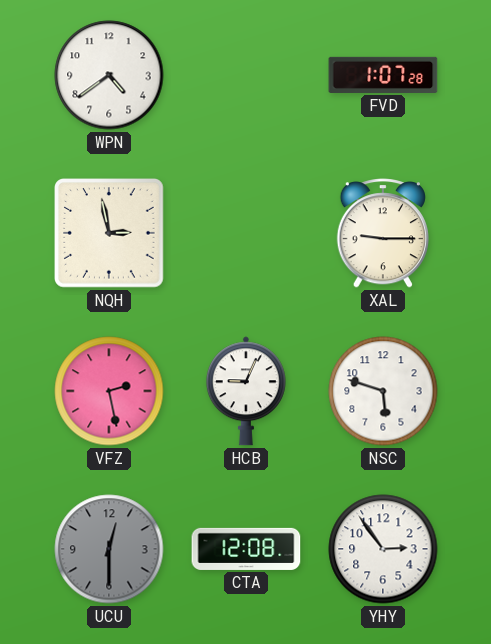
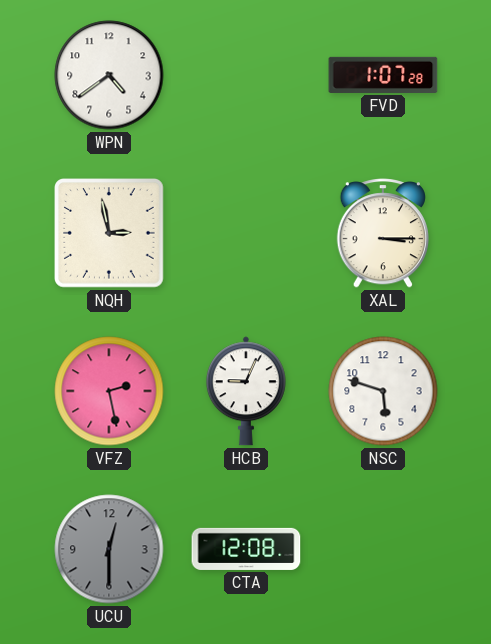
XAL: 9:15 -> 3:15 (383, 233)
YHY: 2:54 -> none (383, 549)
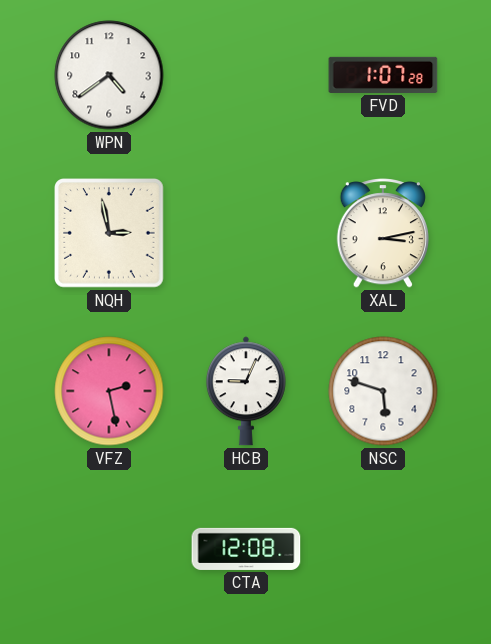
XAL: 3:15 -> 3:13 (383, 233)
UCU: 12:30 -> none (109, 549)
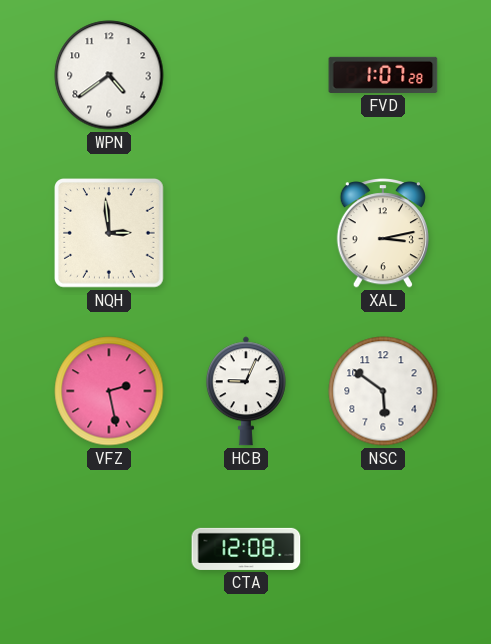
NQH: 2:58 -> 2:59 (110, 234)
NSC: 5:48 -> 5:51 (383, 391)
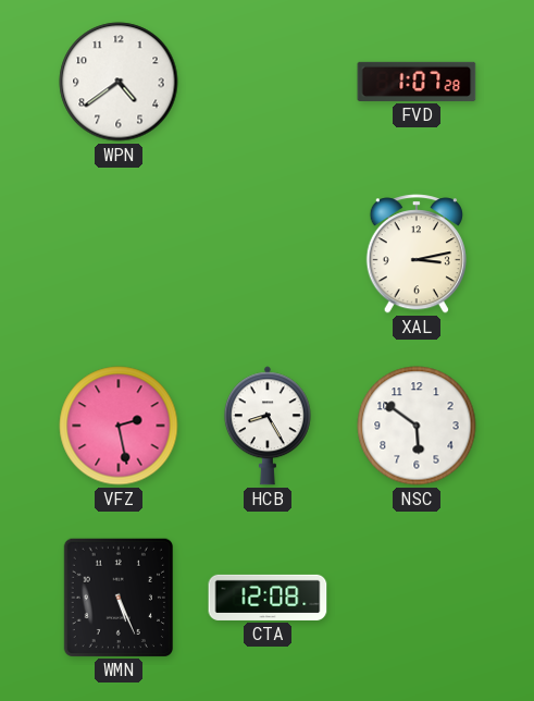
NQH: 2:59 -> none (110, 234)
HCB: 9:04 -> 8:25 (268, 426)
WMN: none -> 5:26 (117, 597)
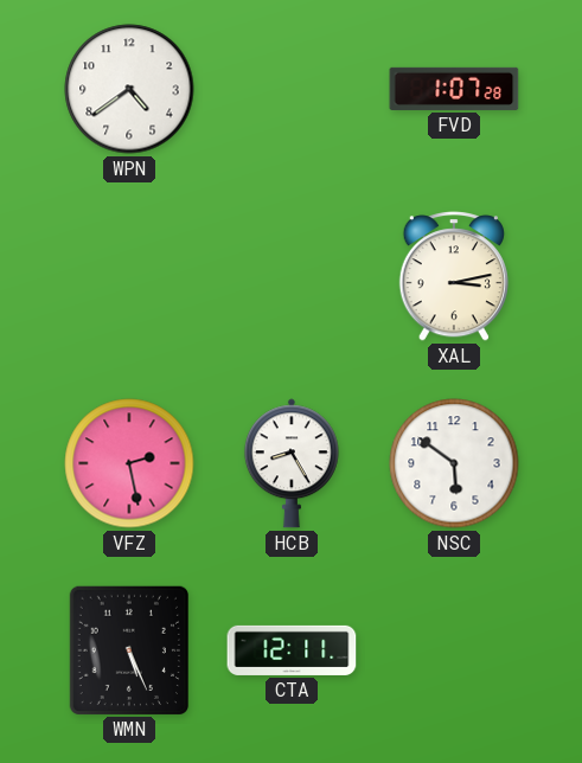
CTA: 12:08 -> 12:11 (292, 650)
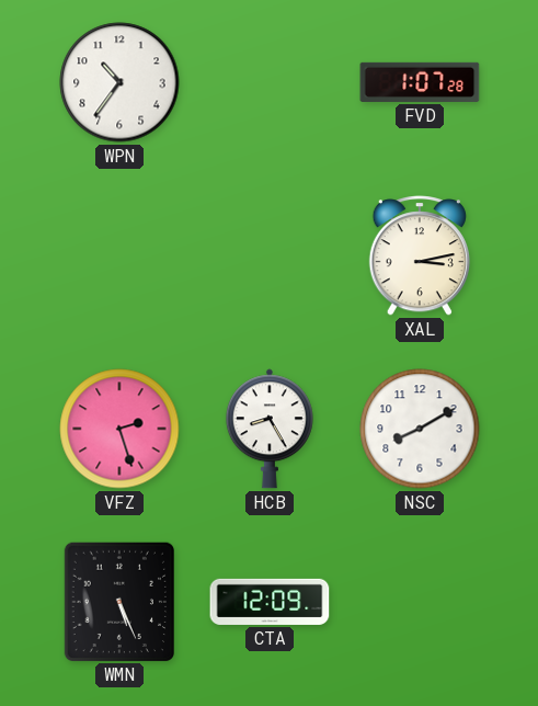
WPN: 4:39 -> 10:36 (119, 82)
VFZ: 2:28 -> 2:27 (119, 429)
NSC: 5:51 -> 8:10 (420, 429)
CTA: 12:11 -> 12:09 (270, 602)
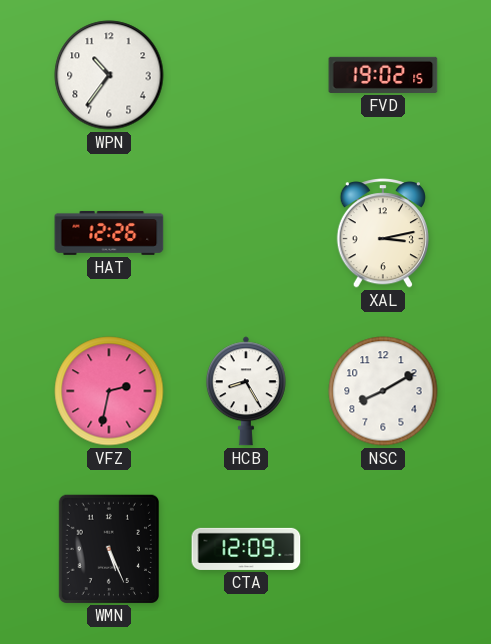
FVD: 1:07 -> 19:02 (383, 75)
HAT: none -> 12:26 (109, 233)
VFZ: 2:27 -> 2:32 (109, 391)
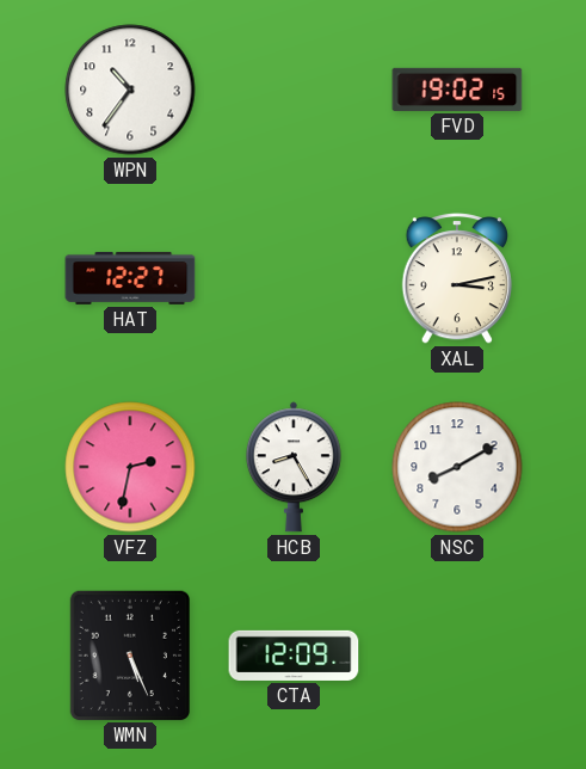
HAT: 12:26 -> 12:27 (130, 278)
